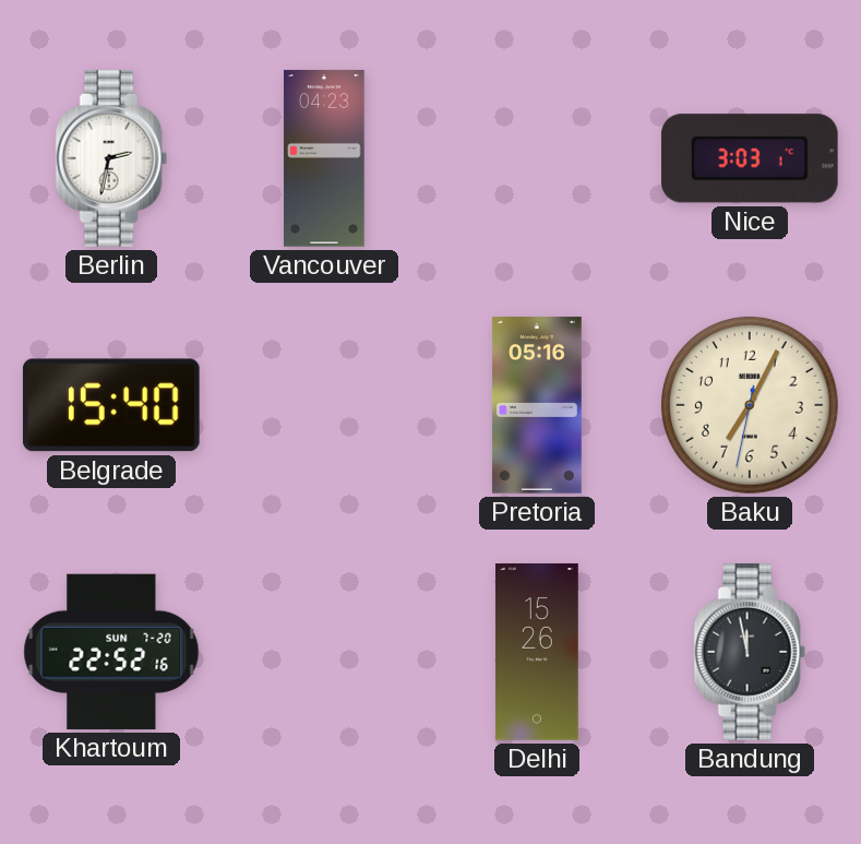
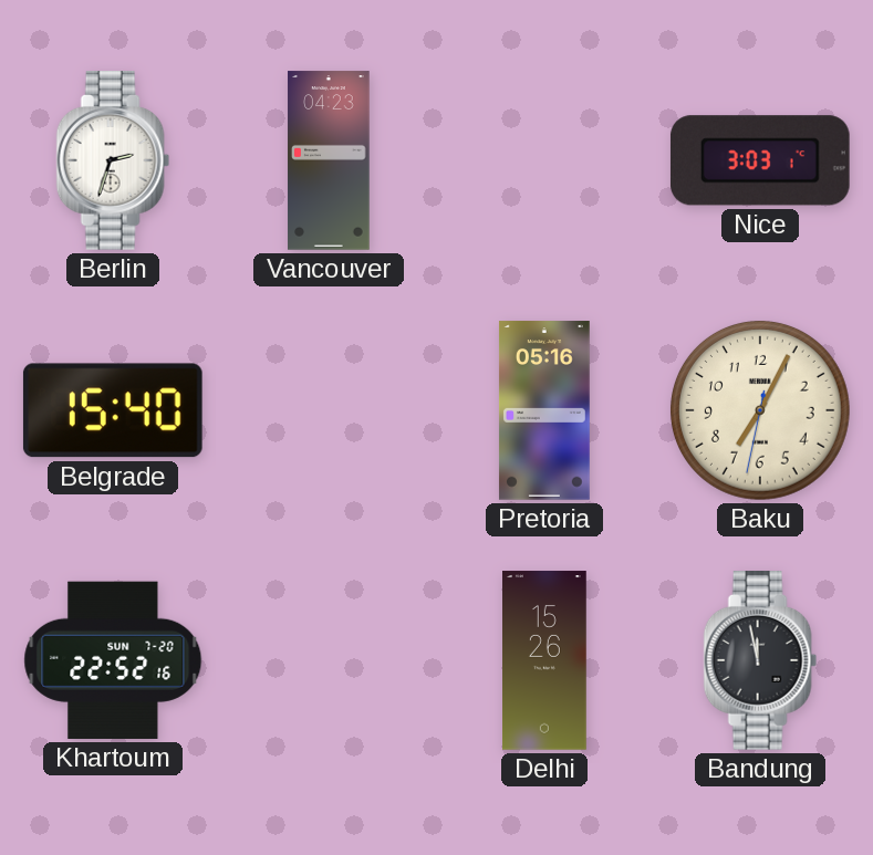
Berlin: 2:32 -> 2:33 (113, 161)
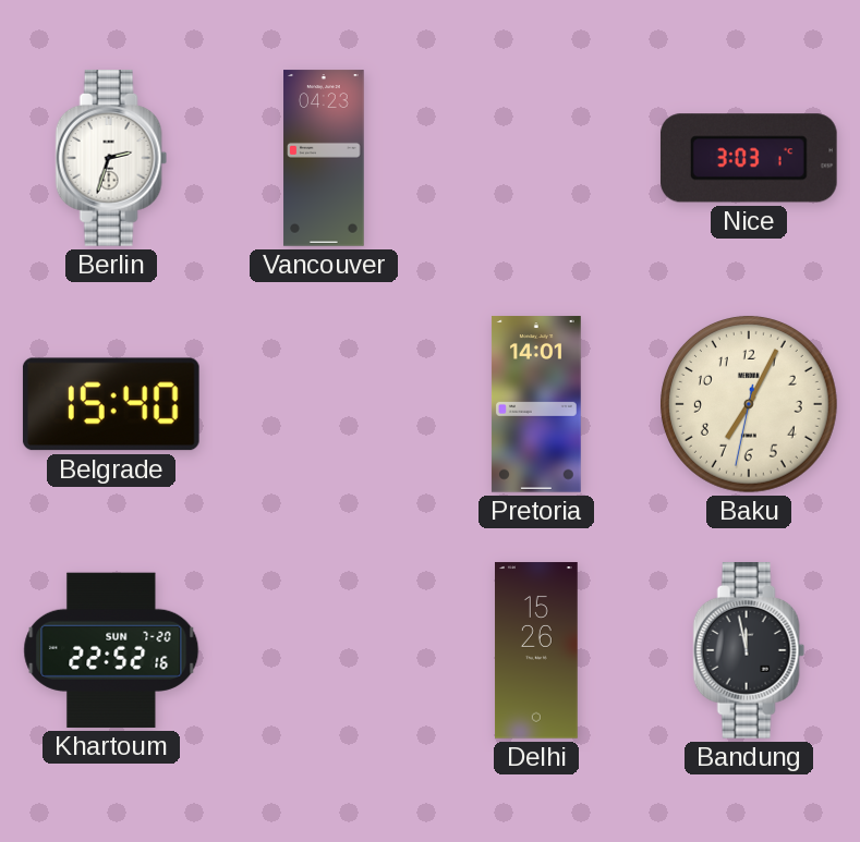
Pretoria: 05:16 -> 14:01 (536, 404)
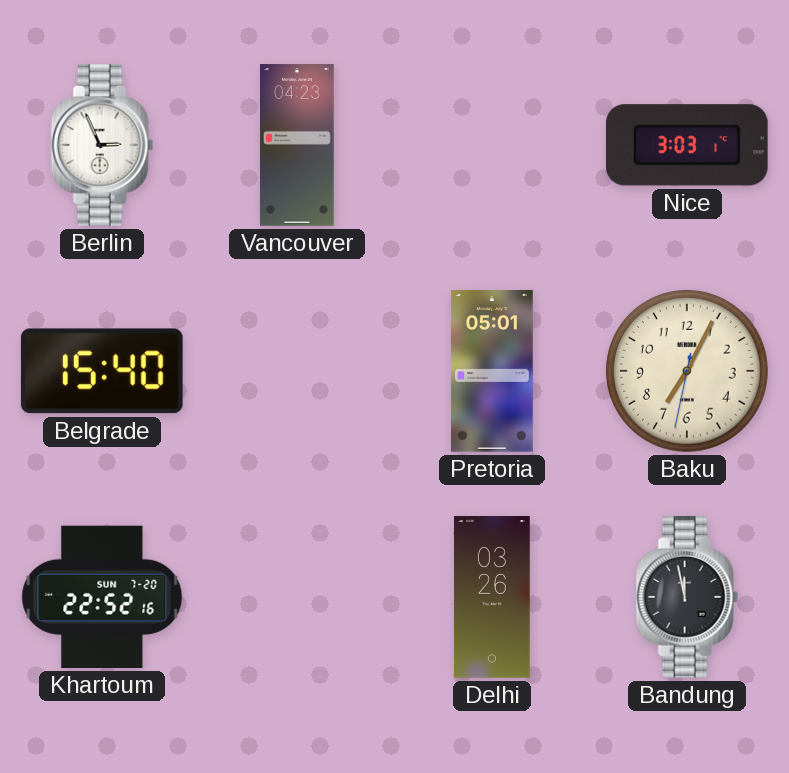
Berlin: 2:33 -> 2:56 (102, 146)
Pretoria: 14:01 -> 05:01 (492, 371)
Delhi: 15:26 -> 03:26 (493, 597)
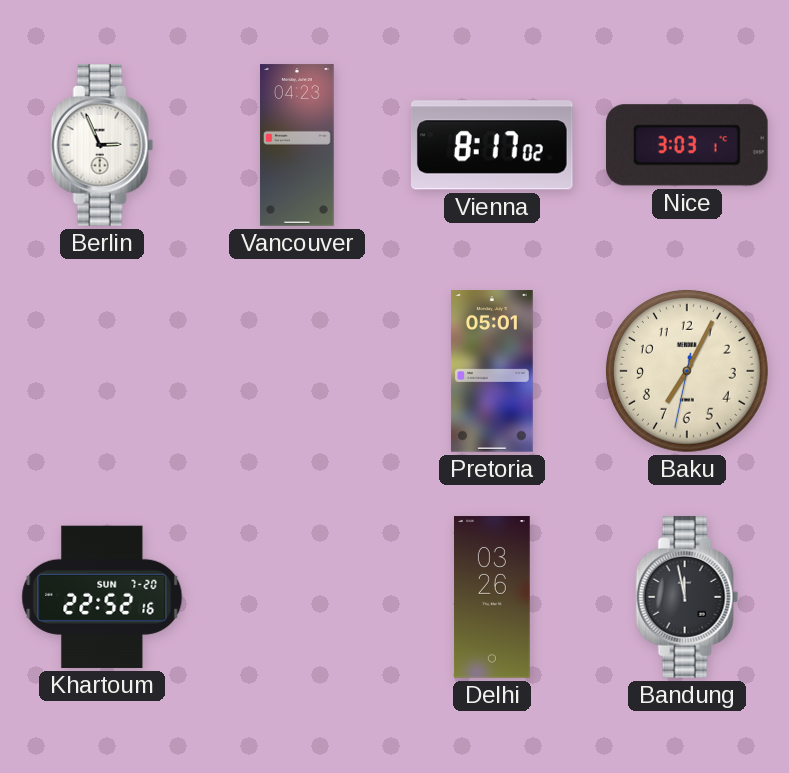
Vienna: none -> 8:17 (492, 145)
Belgrade: 15:40 -> none (102, 371)
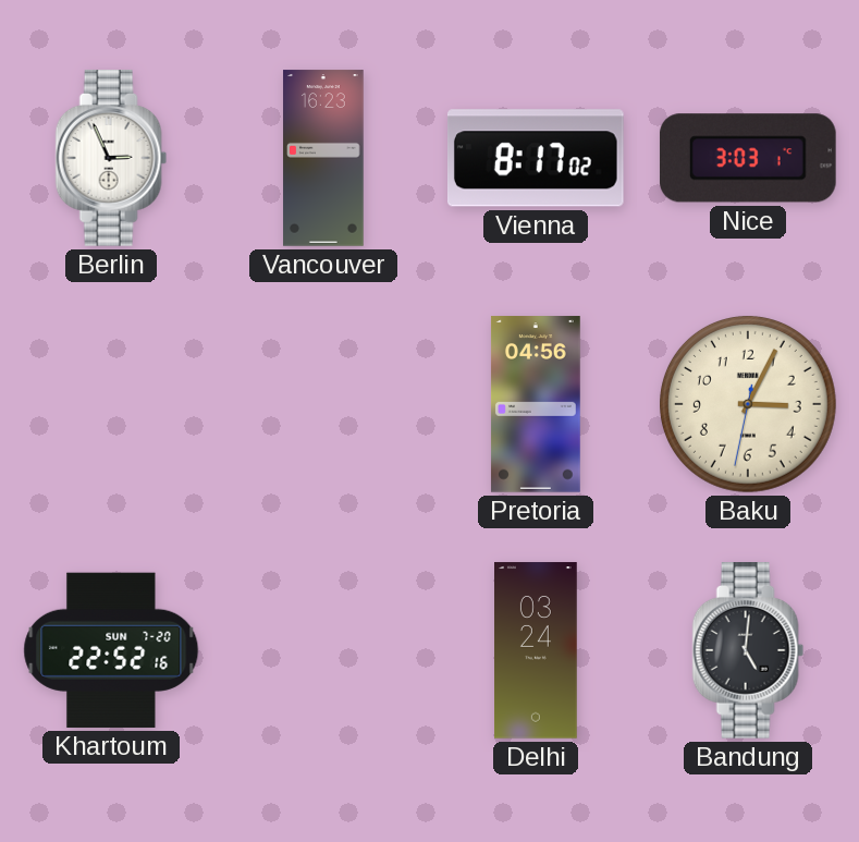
Vancouver: 04:23 -> 16:23 (323, 158)
Pretoria: 05:01 -> 04:56 (536, 404)
Baku: 7:04 -> 3:04 (748, 404)
Delhi: 03:26 -> 03:24 (537, 650)
Bandung: 11:58 -> 5:01 (748, 651)
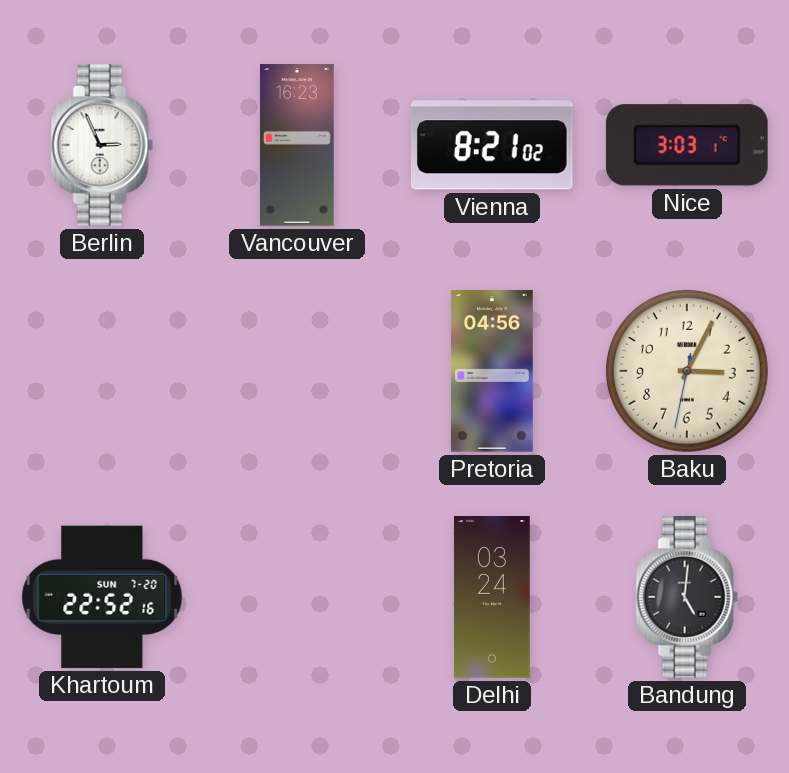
Vienna: 8:17 -> 8:21 (492, 145)
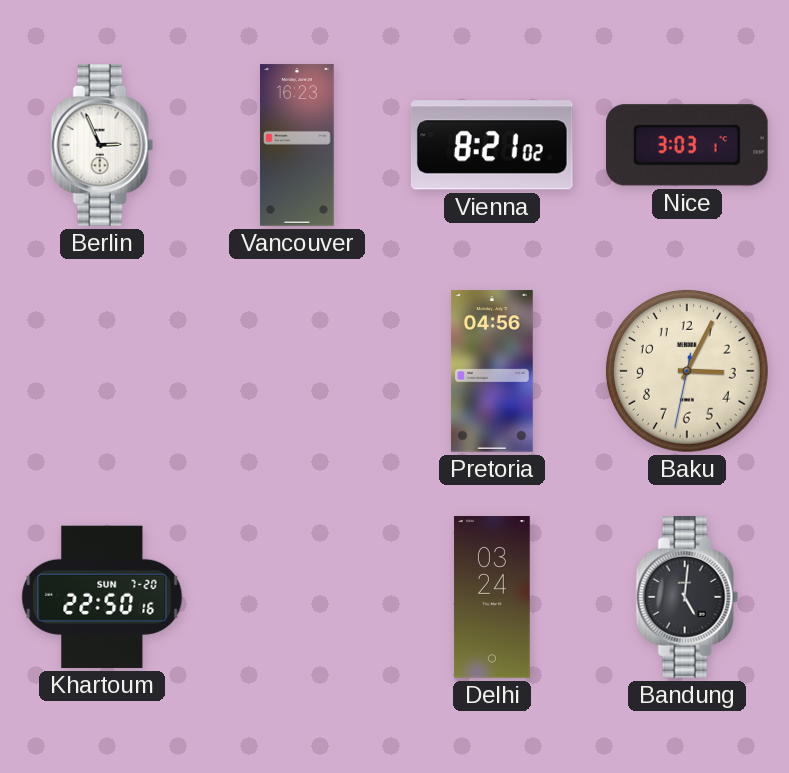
Khartoum: 22:52 -> 22:50 (102, 597)
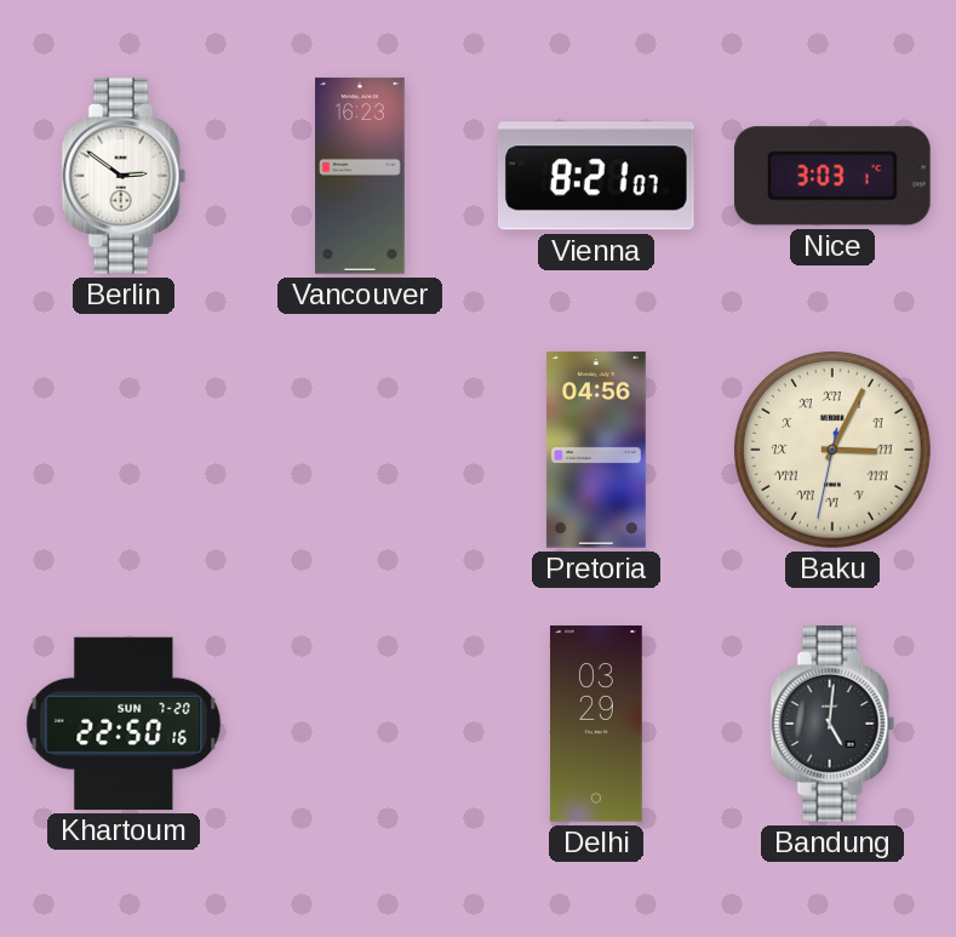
Berlin: 2:56 -> 2:51 (124, 177)
Vienna: 8:21:02 -> 8:21:07 (596, 176)
Baku numerals: Arabic -> Roman (832, 450)
Delhi: 03:24 -> 03:29 (597, 724)
